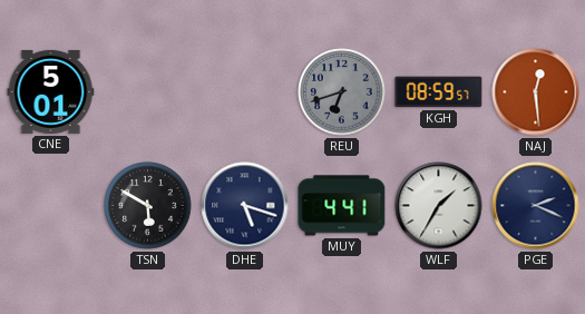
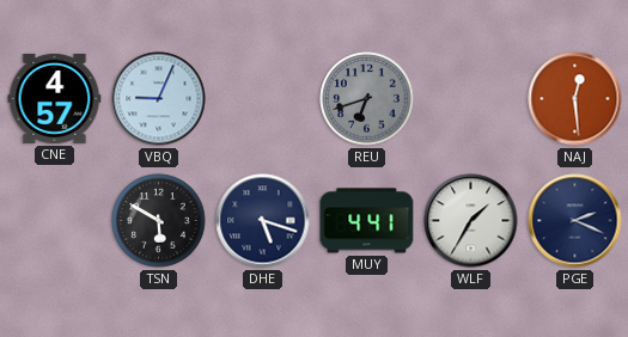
CNE: 5:01 -> 4:57 (55, 98)
VBQ: none -> 9:04 (159, 99)
KGH: 08:59 -> none (439, 92)
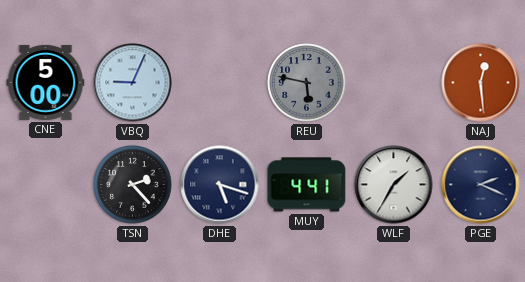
CNE: 4:57 -> 5:00 (46, 82)
REU: 6:42 -> 5:47 (307, 83)
TSN: 5:50 -> 2:23 (133, 185)
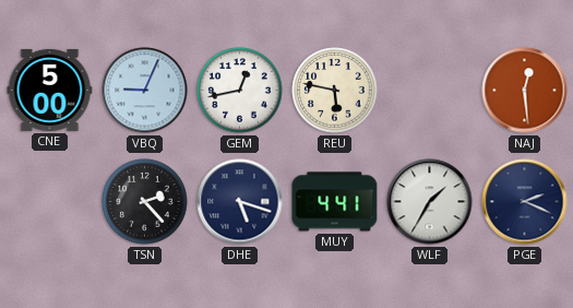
GEM: none -> 12:43 (240, 91)
REU dial: grey -> cream (335, 91)
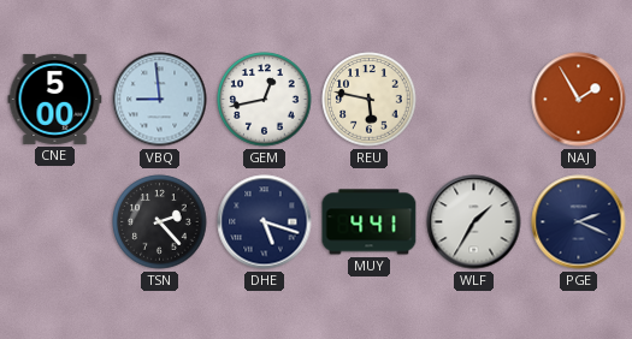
VBQ: 9:04 -> 8:59 (160, 100)
NAJ: 12:29 -> 1:55 (579, 100)
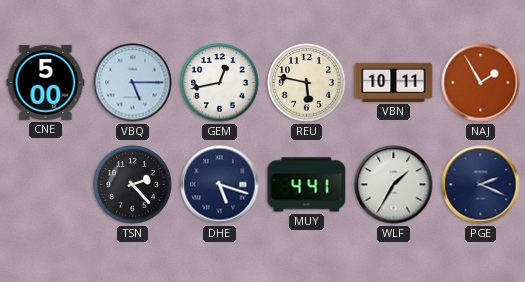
VBQ: 8:59 -> 5:15 (133, 83)
VBN: none -> 10:11 (394, 82)
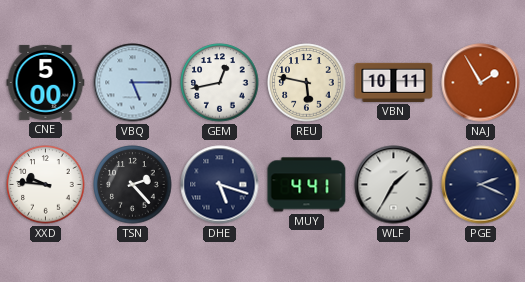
XXD: none -> 9:46 (46, 185)
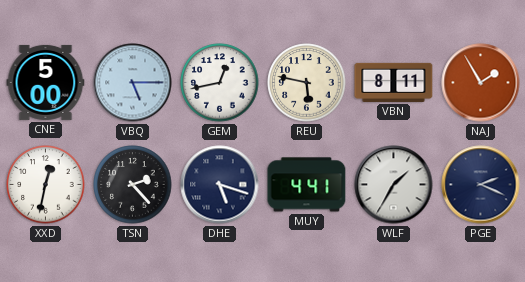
VBN: 10:11 -> 8:11 (394, 82)
XXD: 9:46 -> 12:32 (46, 185)
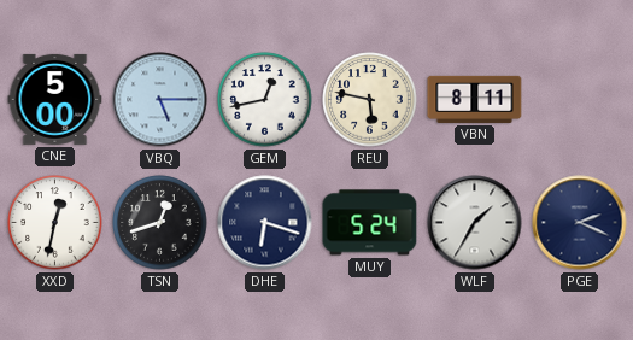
NAJ: 1:55 -> none (481, 83)
TSN: 2:23 -> 12:42 (160, 223)
DHE: 5:18 -> 6:18 (265, 223)
MUY: 4:41 -> 5:24 (370, 223)
